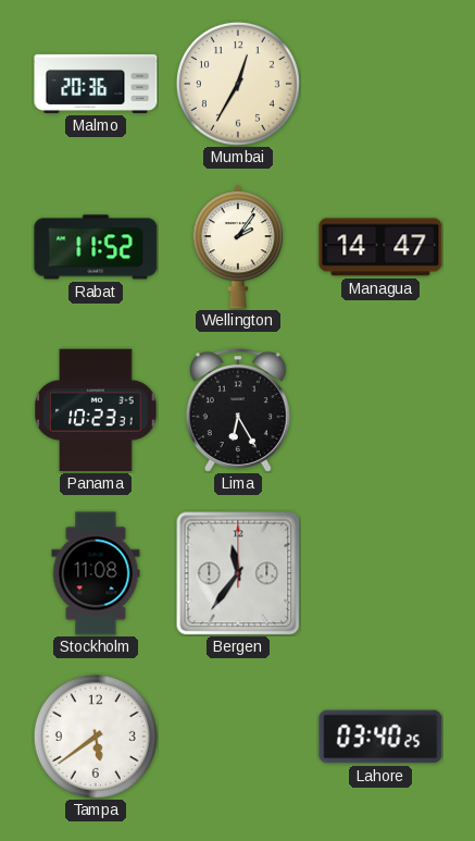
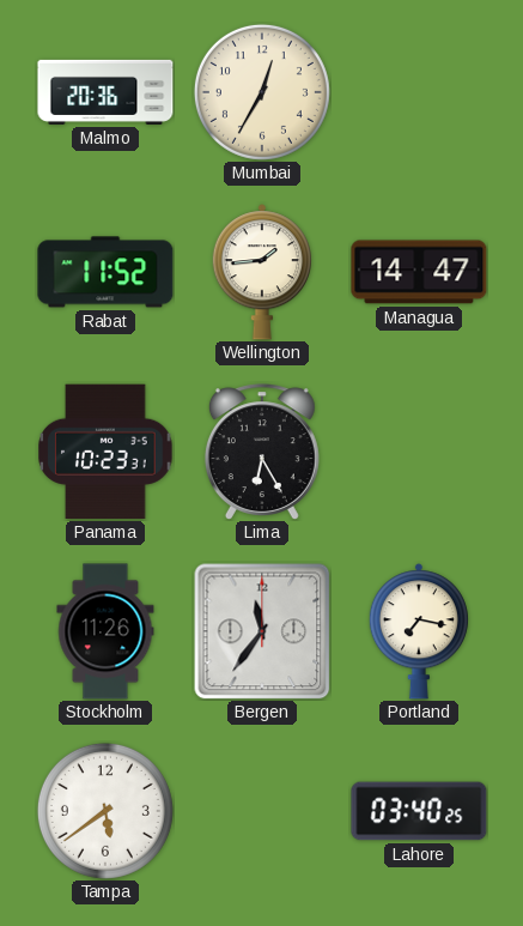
Wellington: 2:06 -> 1:44 (262, 272)
Stockholm: 11:08 -> 11:26 (105, 631)
Portland: none -> 7:17 (419, 631)
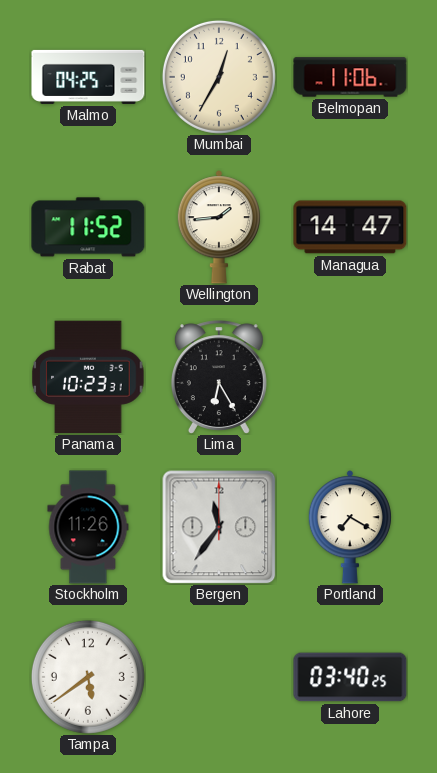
Malmo: 20:36 -> 04:25 (88, 77)
Belmopan: none -> 11:06 (350, 77)
Portland: 7:17 -> 7:20 (350, 527)
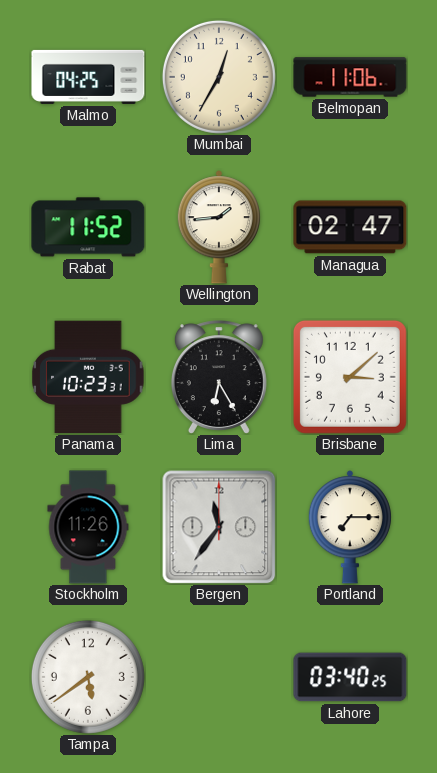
Managua: 14:47 -> 02:47 (350, 227)
Brisbane: none -> 3:08 (350, 377)
Portland: 7:20 -> 7:15 (350, 527)
